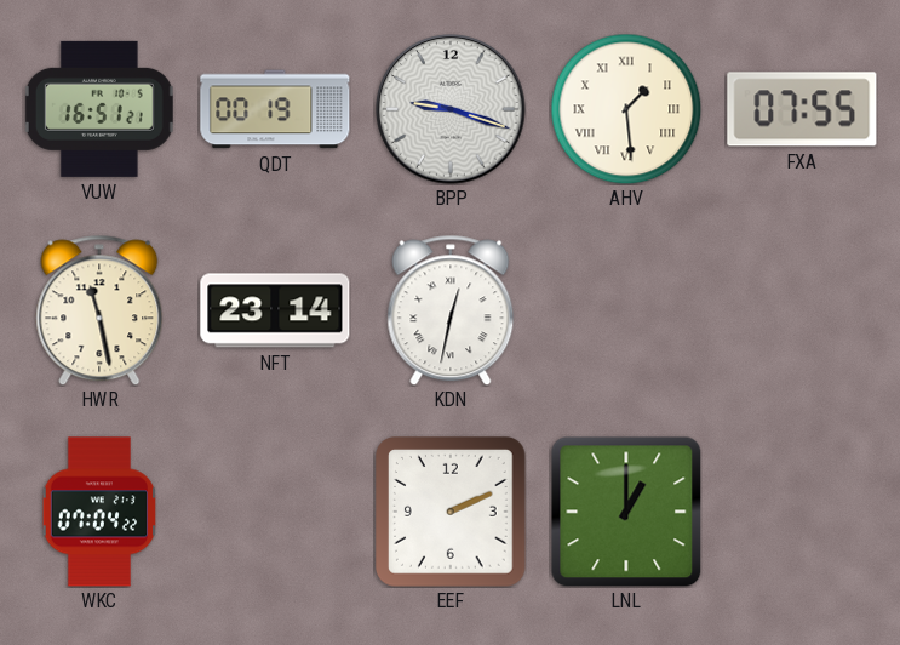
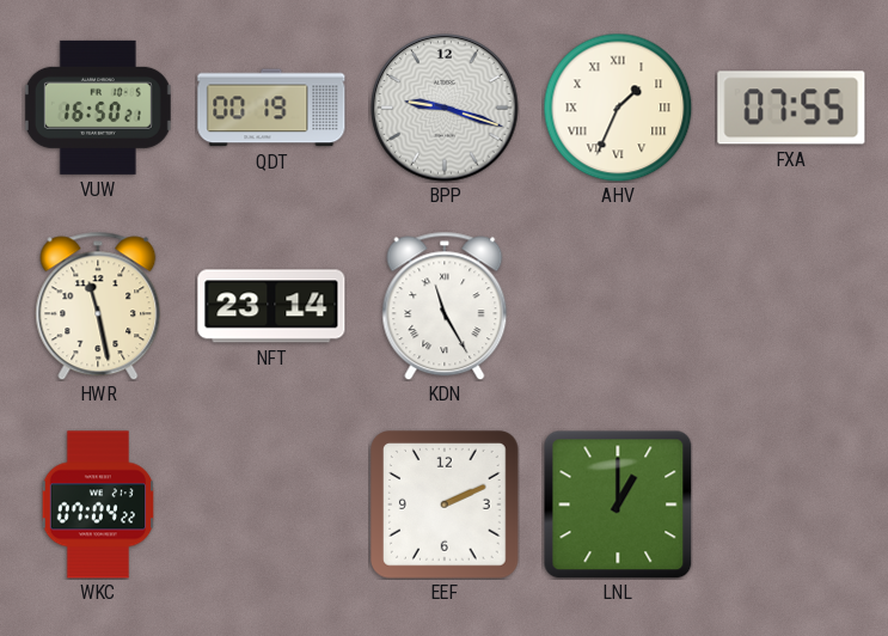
VUW: 16:51 -> 16:50 (98, 108)
AHV: 1:29 -> 1:34 (618, 108)
KDN: 12:32 -> 11:25 (445, 306)
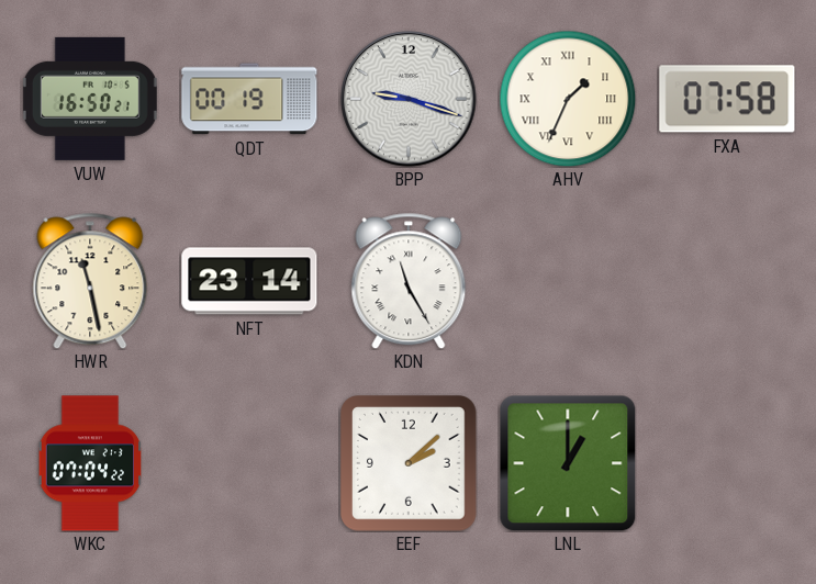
FXA: 07:55 -> 07:58 (727, 99)
EEF: 2:11 -> 2:08 (410, 464)
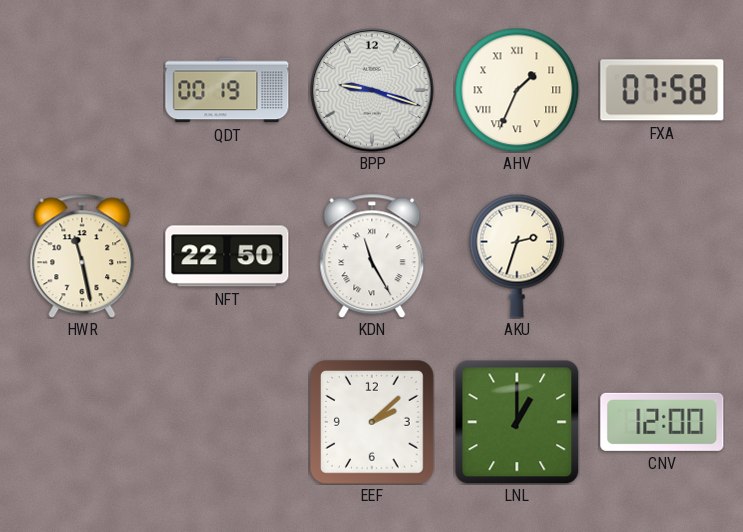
VUW: 16:50 -> none (90, 99)
NFT: 23:14 -> 22:50 (227, 256)
AKU: none -> 2:33 (517, 256)
WKC: 07:04 -> none (89, 463)
CNV: none -> 12:00 (662, 422)
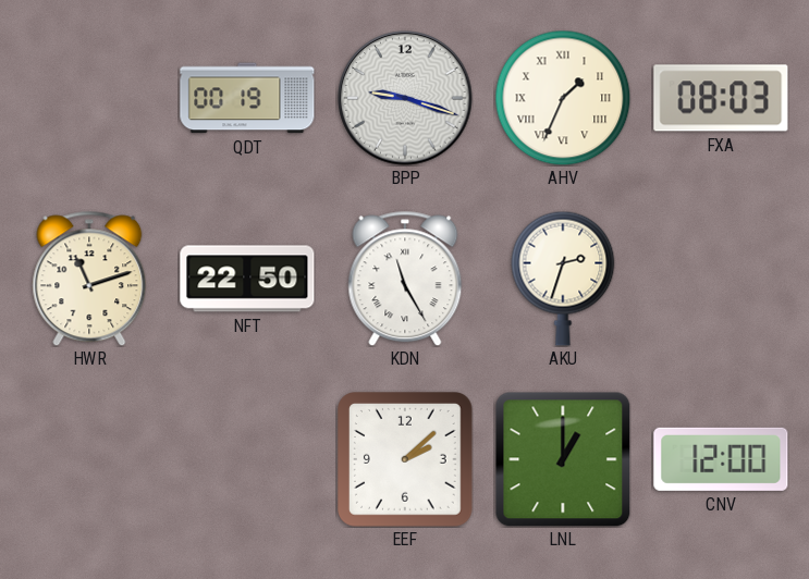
FXA: 07:58 -> 08:03 (721, 98)
HWR: 11:28 -> 11:12 (89, 279)
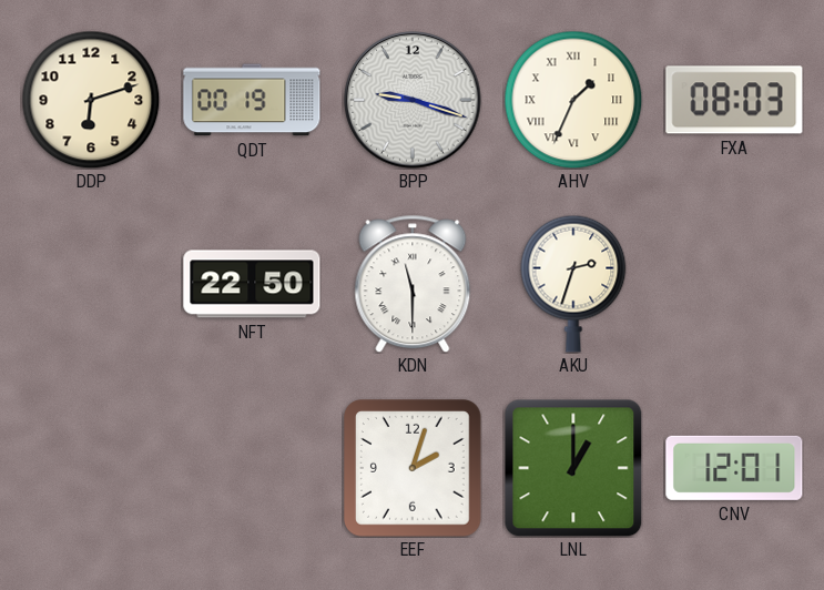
DDP: none -> 6:12 (91, 100)
HWR: 11:12 -> none (89, 279)
KDN: 11:25 -> 11:30 (413, 284)
EEF: 2:08 -> 2:03 (414, 469)
CNV: 12:00 -> 12:01 (734, 468)
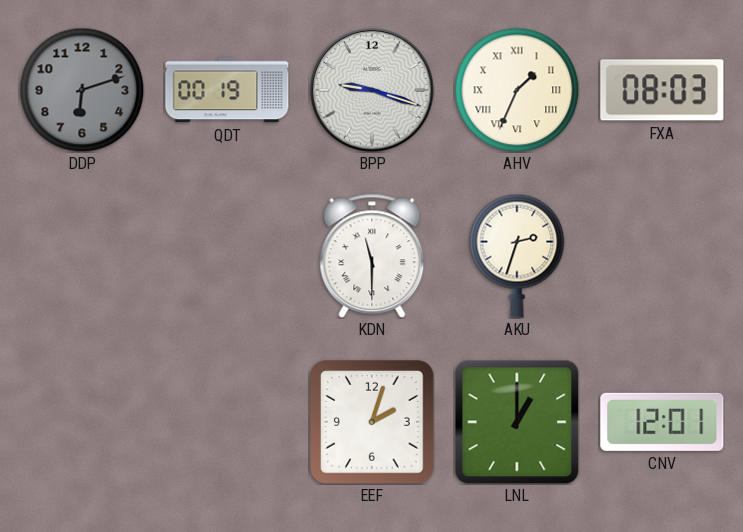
DDP dial: cream -> grey (82, 90)
NFT: 22:50 -> none (252, 284)
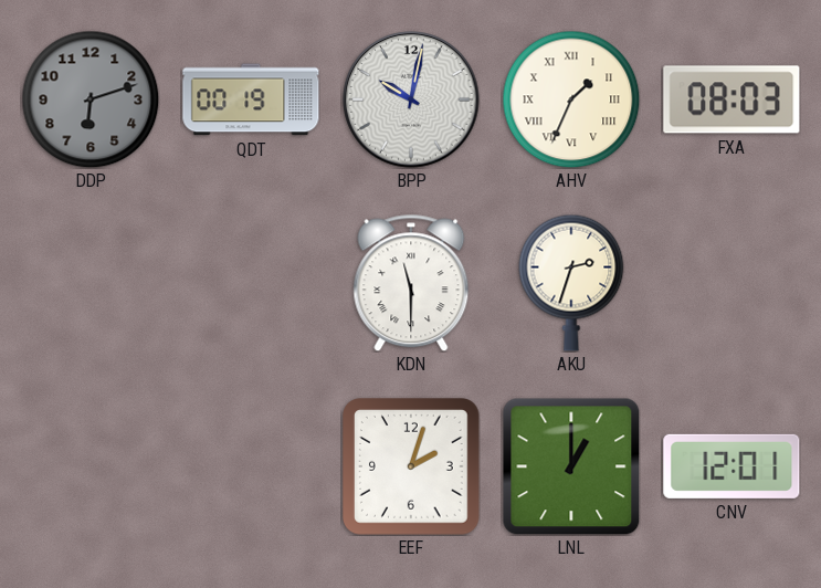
BPP: 9:18 -> 10:02 (411, 99)
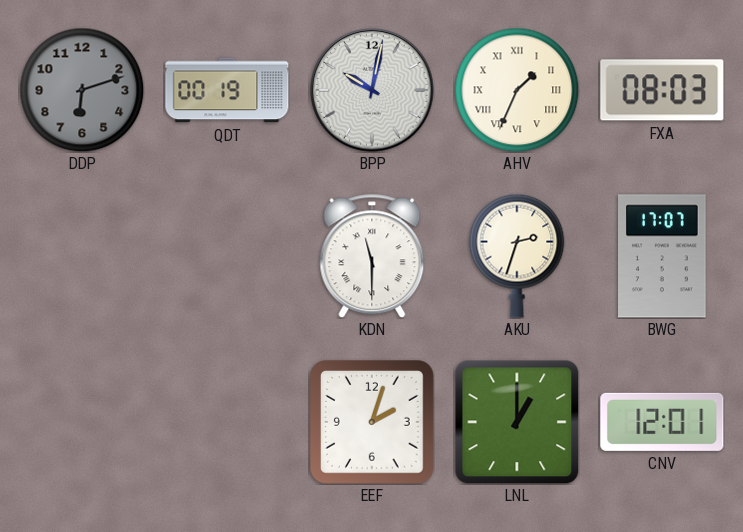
BWG: none -> 17:07 (662, 256)
